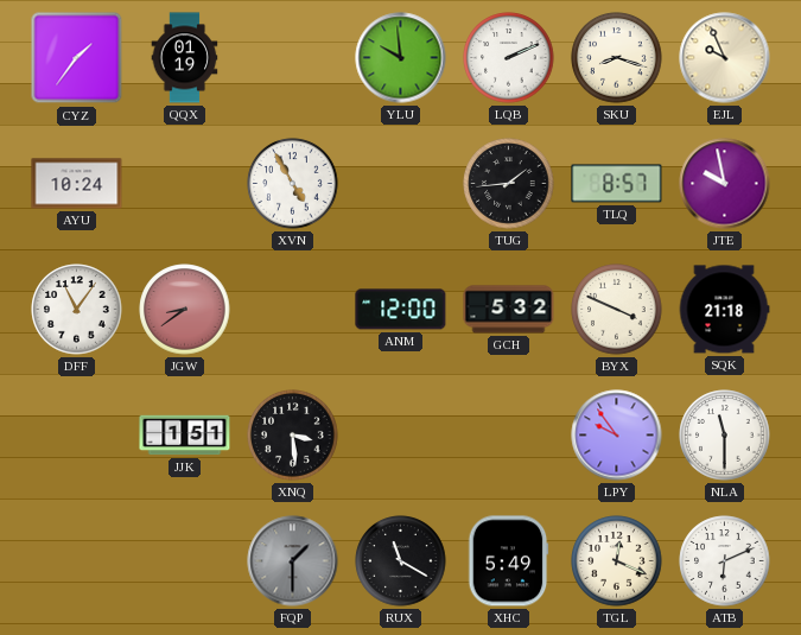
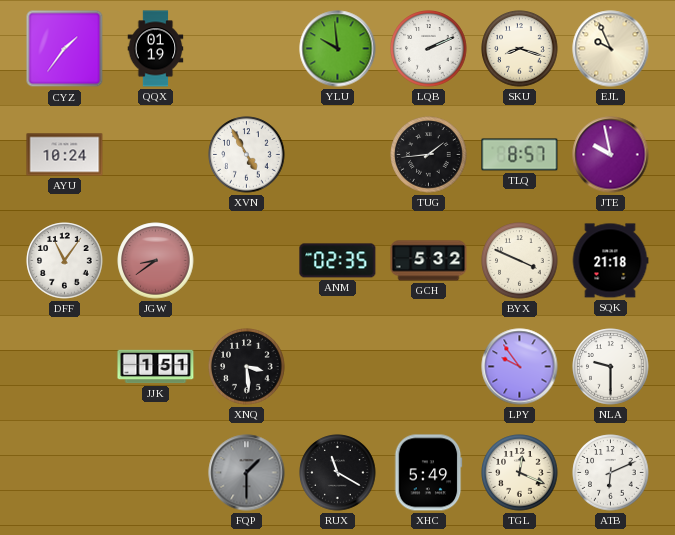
ANM: 12:00 -> 02:35 (338, 261)
NLA: 11:30 -> 9:30 (611, 367)
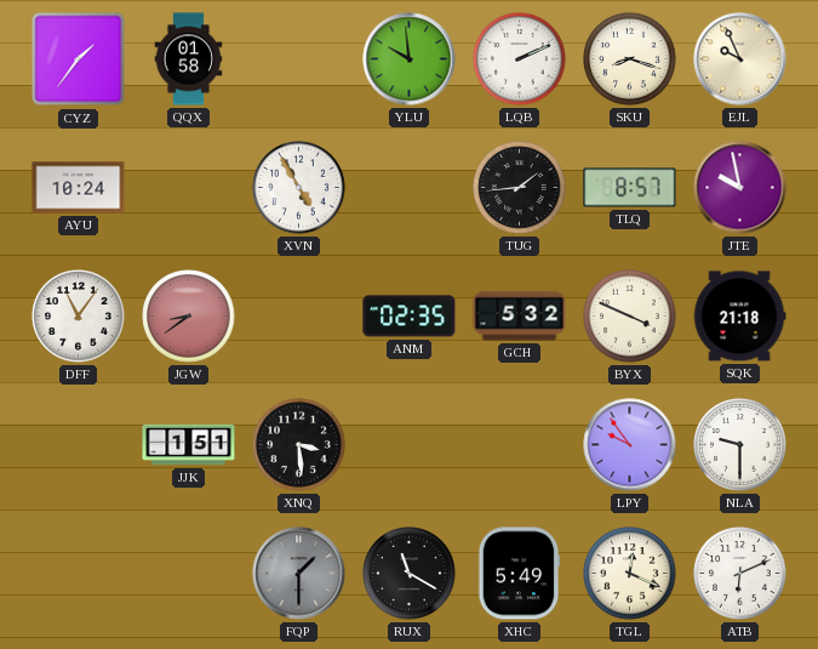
QQX: 01:19 -> 01:58 (189, 59)
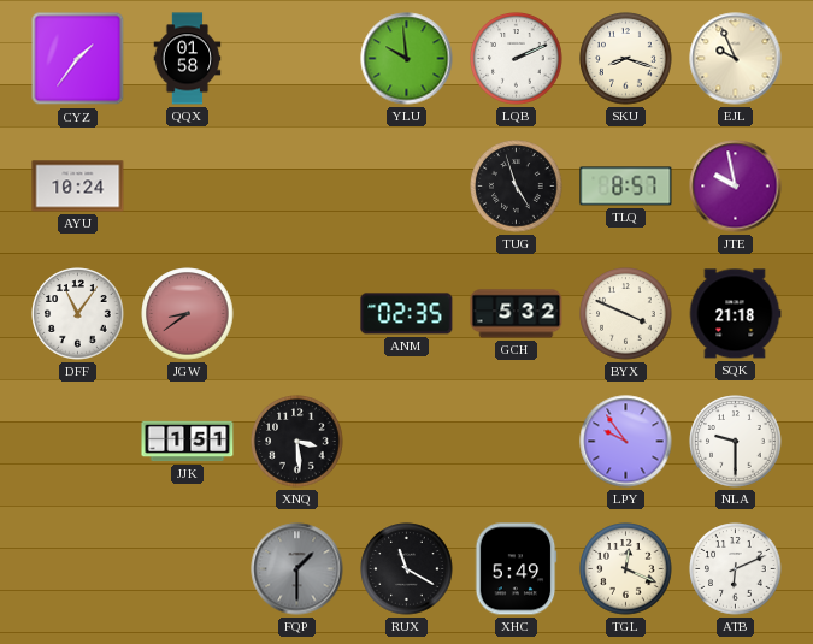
XVN: 4:55 -> none (299, 188)
TUG: 1:44 -> 4:57 (517, 187)
